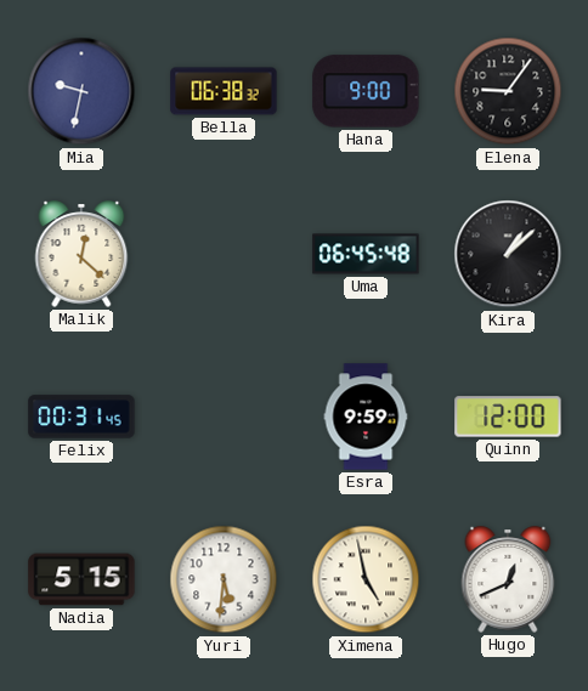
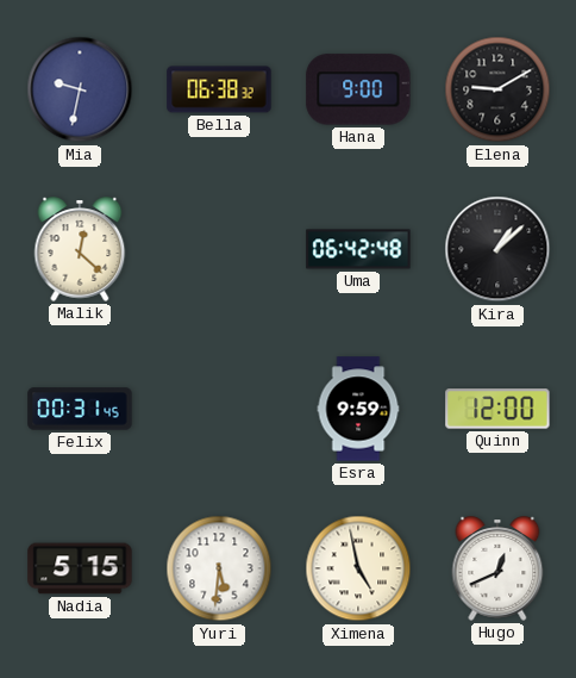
Elena: 9:06 -> 9:10 (497, 89)
Uma: 06:45 -> 06:42 (358, 249)
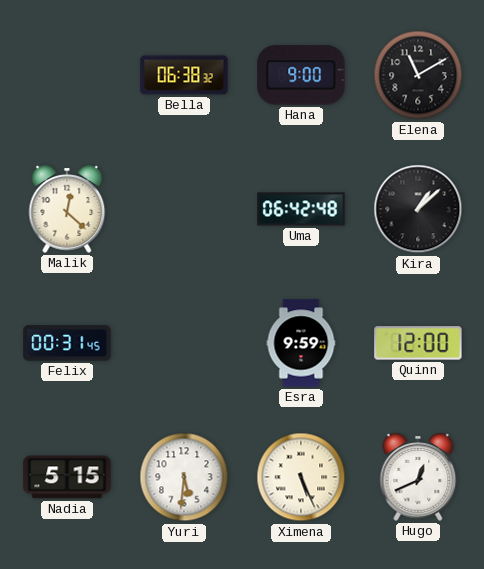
Mia: 9:32 -> none (80, 89)
Elena: 9:10 -> 11:10 (418, 75)
Ximena: 4:58 -> 5:26 (301, 477)
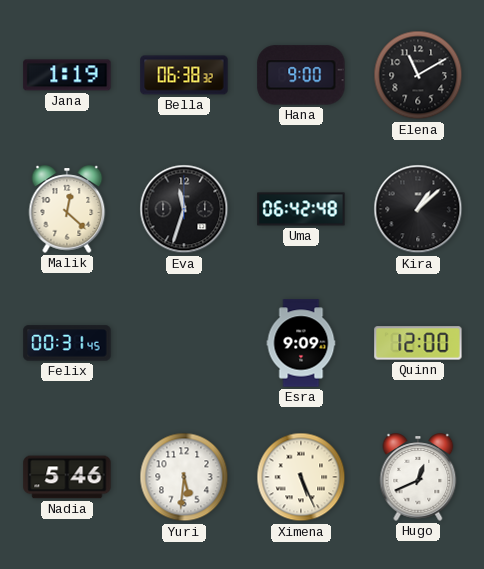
Jana: none -> 1:19 (67, 75)
Eva: none -> 11:33 (184, 209)
Esra: 9:59 -> 9:09 (301, 343)
Nadia: 5:15 -> 5:46 (67, 477)
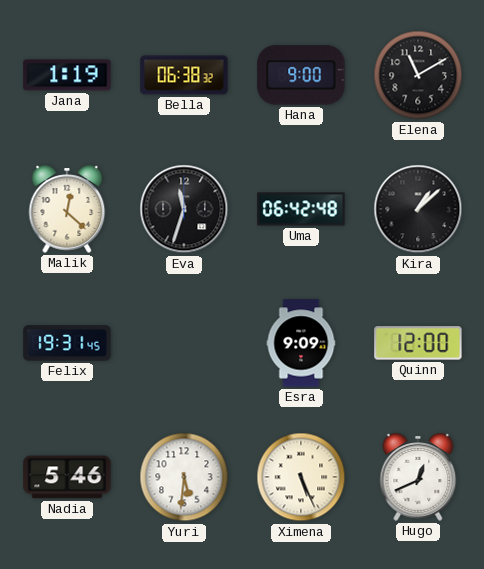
Felix: 00:31 -> 19:31 (67, 343)
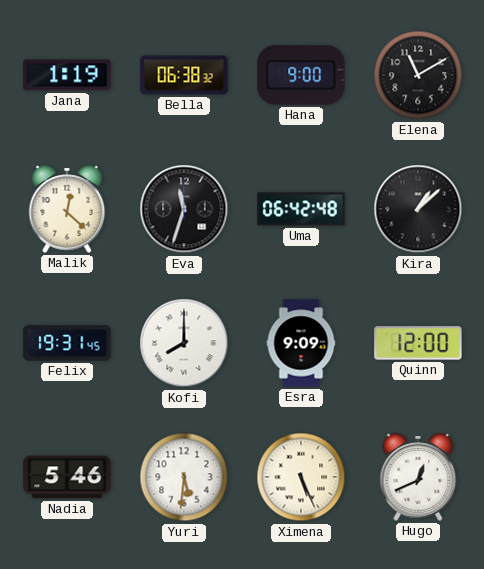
Kofi: none -> 8:00 (184, 343)
